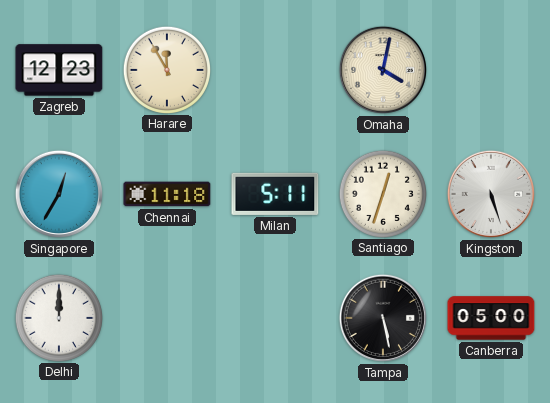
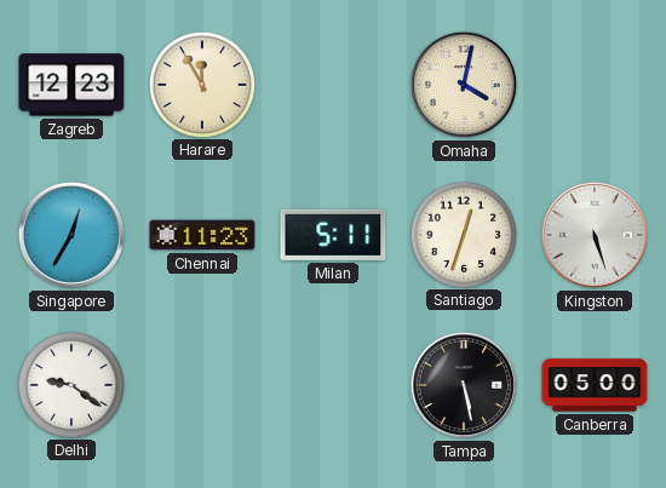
Chennai: 11:18 -> 11:23 (202, 235)
Delhi: 12:00 -> 9:21 (70, 384)
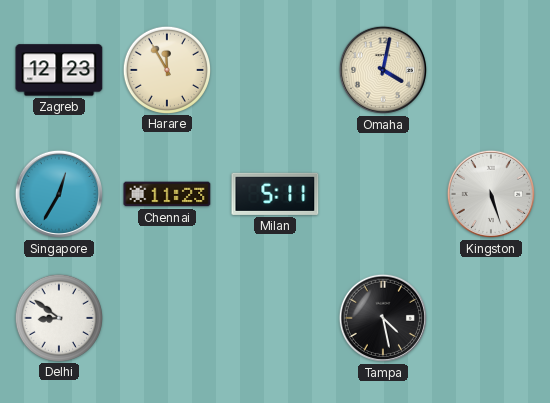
Santiago: 12:33 -> none (463, 234)
Delhi: 9:21 -> 8:51 (58, 317)
Tampa: 5:28 -> 4:28 (383, 318)
Canberra: 05:00 -> none (595, 385)
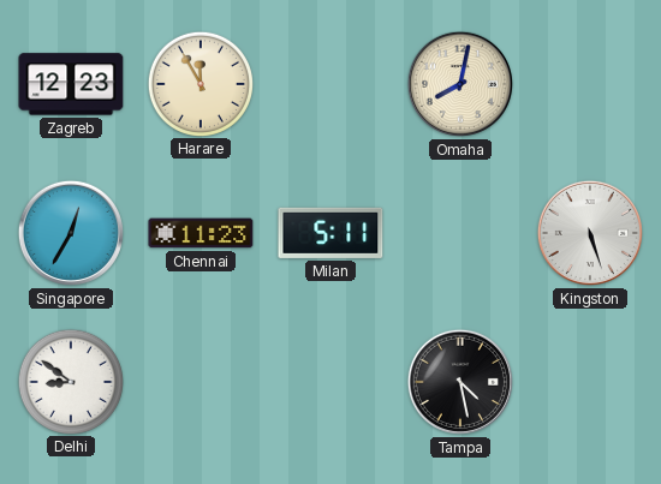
Omaha: 4:02 -> 8:02 (460, 84)
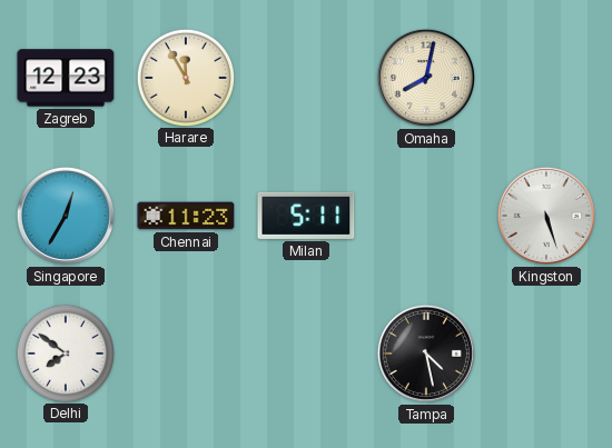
Delhi: 8:51 -> 7:51 (65, 352)
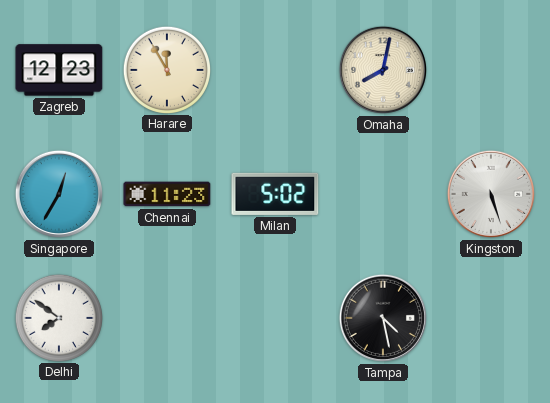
Milan: 5:11 -> 5:02 (275, 194)
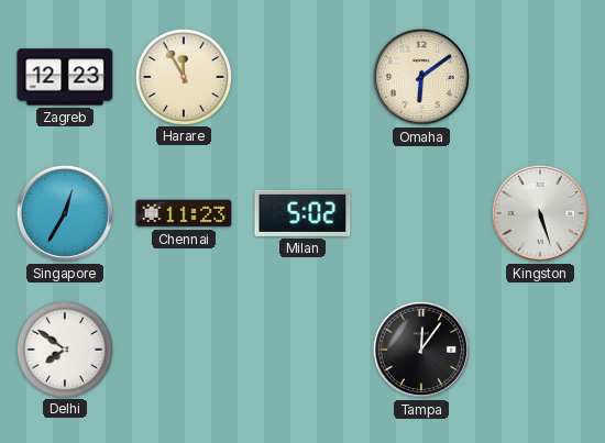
Omaha: 8:02 -> 6:09 (421, 77)
Tampa: 4:28 -> 12:06 (421, 350)
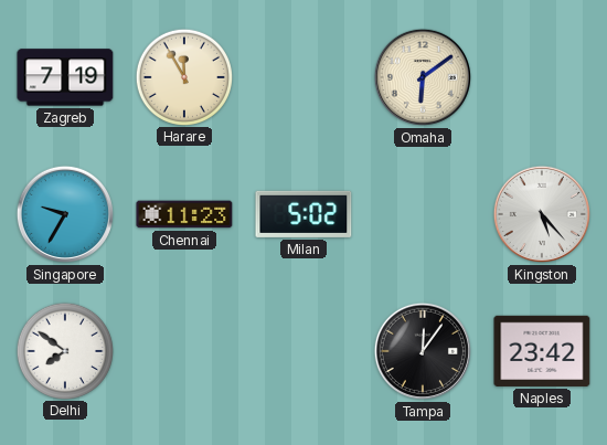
Zagreb: 12:23 -> 7:19 (65, 77)
Singapore: 12:35 -> 9:35 (65, 214)
Kingston: 5:27 -> 5:23 (542, 214)
Naples: none -> 23:42 (542, 351)
